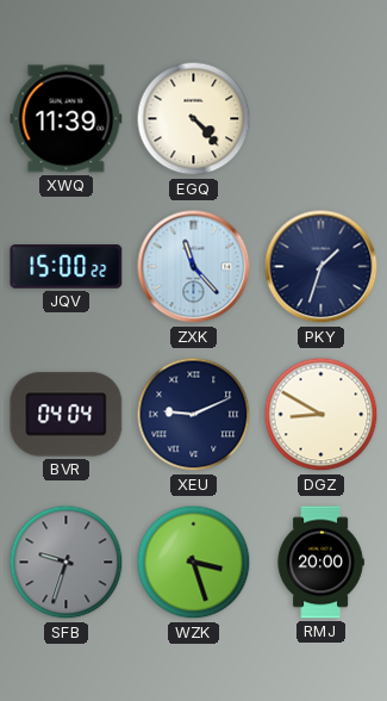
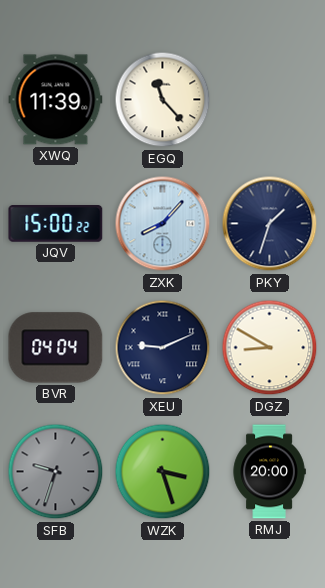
EGQ: 4:23 -> 11:23 (163, 100)
ZXK: 11:23 -> 8:07 (163, 224)
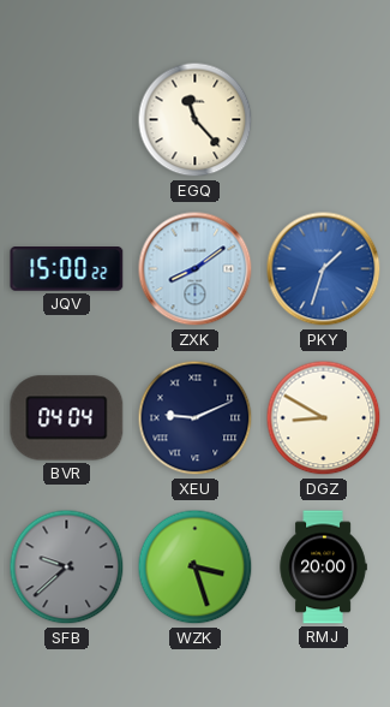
XWQ: 11:39 -> none (56, 100)
ZXK: 8:07 -> 8:09 (196, 269)
PKY dial: navy -> blue (324, 269)
SFB: 9:33 -> 9:38 (67, 568)
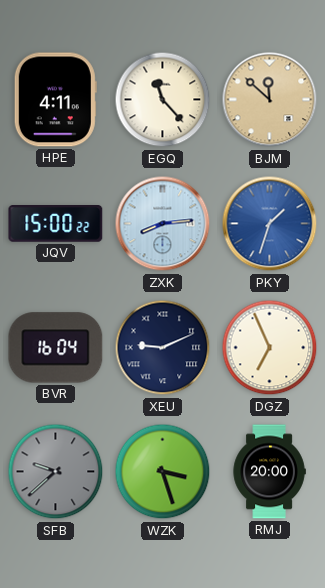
HPE: none -> 4:11 (55, 100)
BJM: none -> 11:52 (270, 100)
ZXK: 8:09 -> 8:14 (163, 224)
BVR: 04:04 -> 16:04 (56, 348)
DGZ: 8:50 -> 6:56 (270, 348)
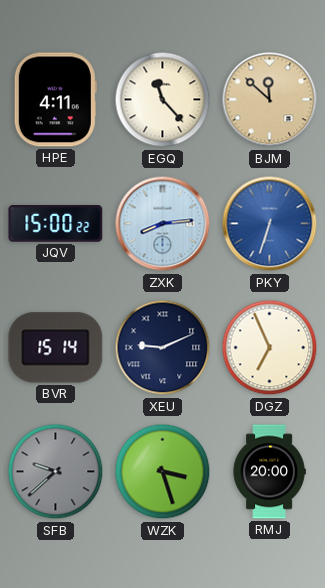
PKY: 1:33 -> 6:33 (270, 224)
BVR: 16:04 -> 15:14 (56, 348)
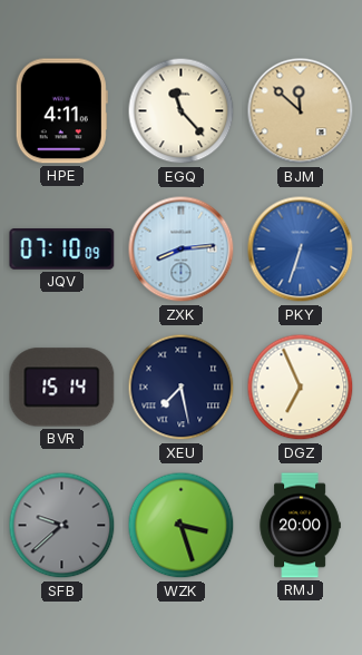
JQV: 15:00 -> 07:10 (62, 250)
XEU: 9:11 -> 7:28 (182, 388)
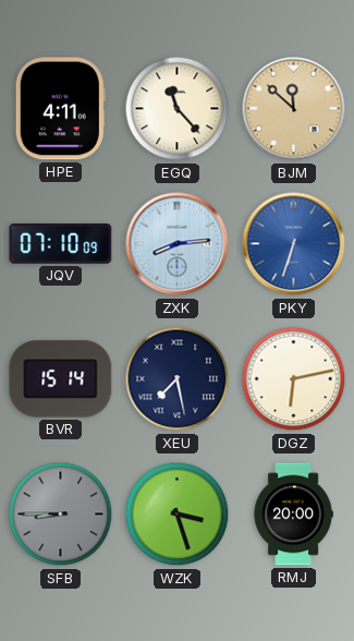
DGZ: 6:56 -> 6:13 (294, 379)
SFB: 9:38 -> 8:45 (61, 515)
